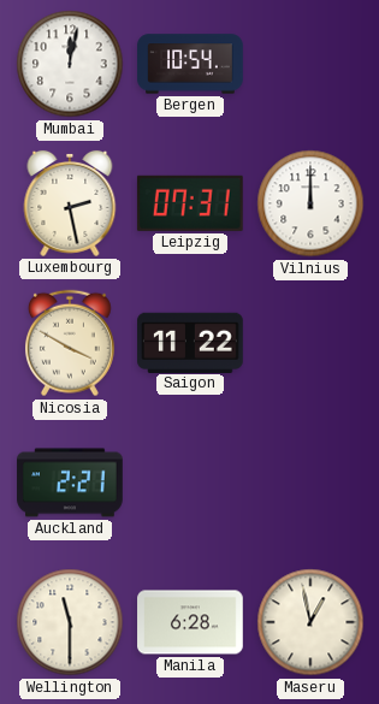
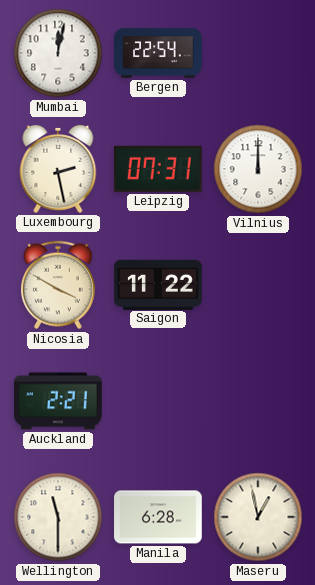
Bergen: 10:54 -> 22:54 (158, 53)
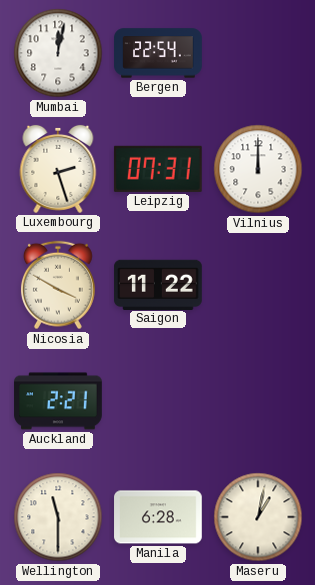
Luxembourg: 2:28 -> 2:27 (58, 169)
Maseru: 12:58 -> 1:02 (258, 517)
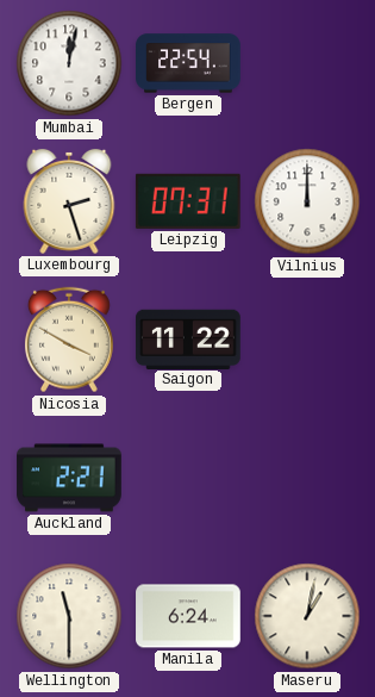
Manila: 6:28 -> 6:24 (188, 616)
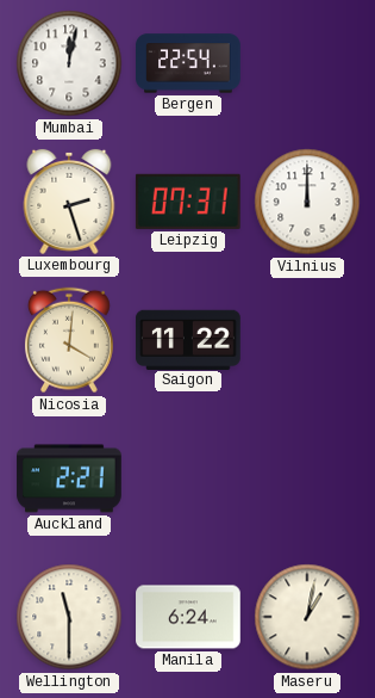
Nicosia: 3:50 -> 4:01 (69, 340)
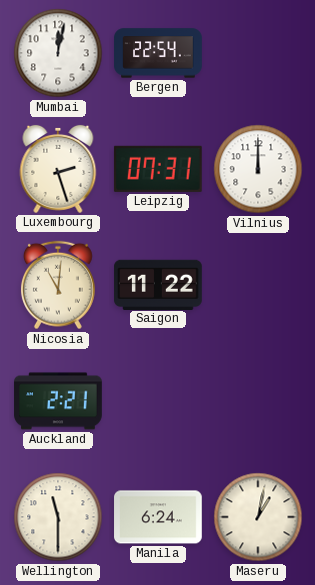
Nicosia: 4:01 -> 11:01 (58, 285)
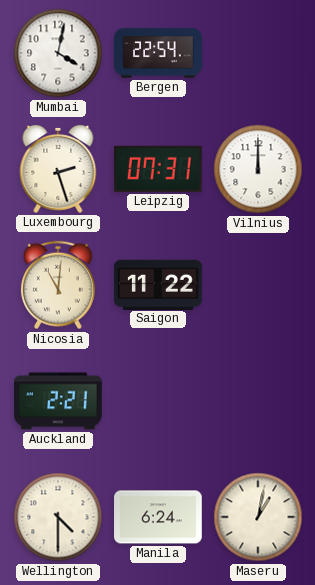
Mumbai: 12:02 -> 4:02 (58, 53)
Wellington: 11:30 -> 4:30 (58, 517)
